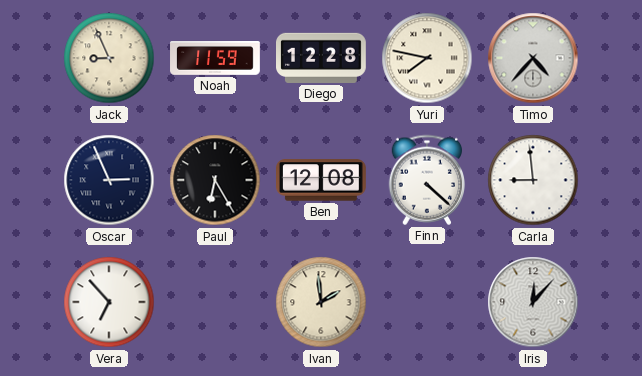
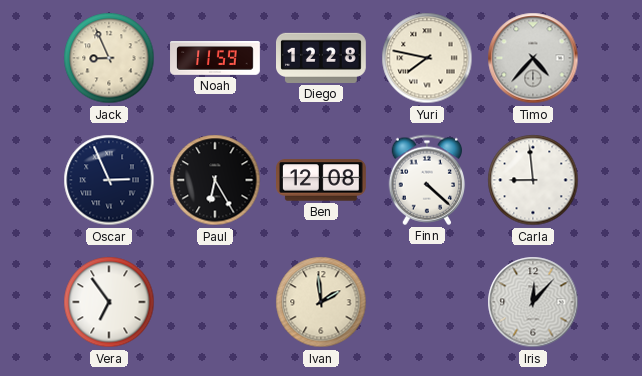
Vera: 6:53 -> 6:54 (109, 302)
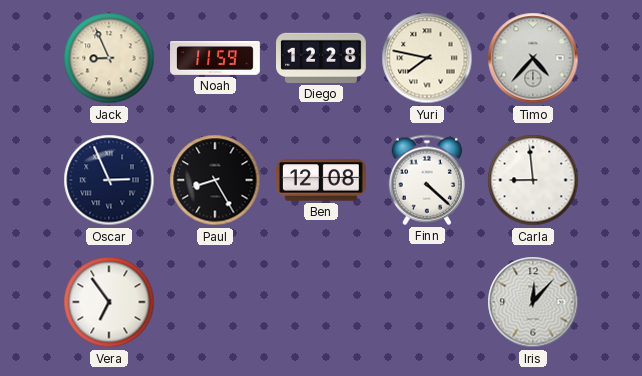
Paul: 6:25 -> 8:25 (215, 180)
Ivan: 1:59 -> none (321, 302)
